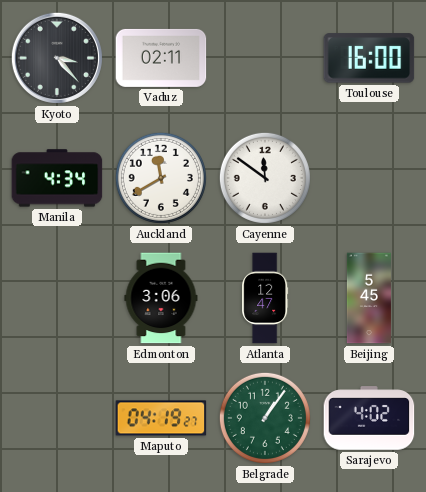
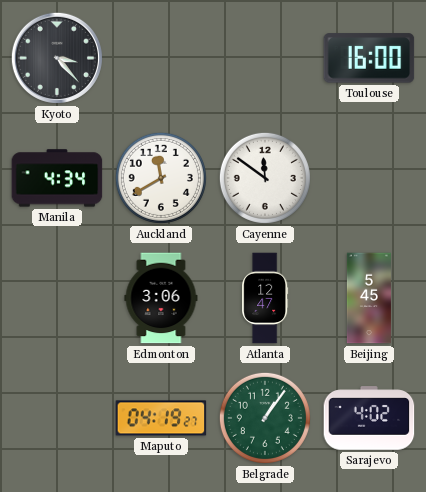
Vaduz: 02:11 -> none (161, 58)
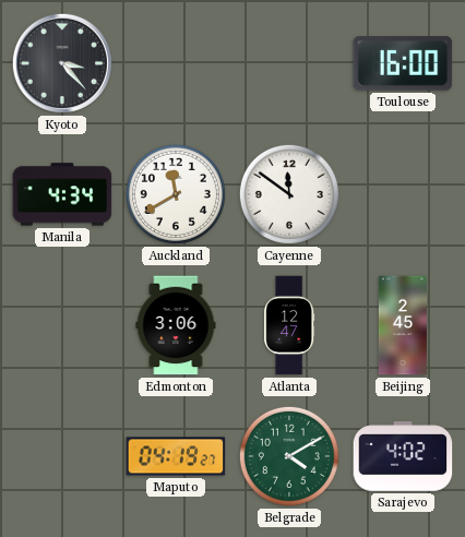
Beijing: 5:45 -> 2:45 (403, 325)
Belgrade: 1:06 -> 4:10 (289, 456)
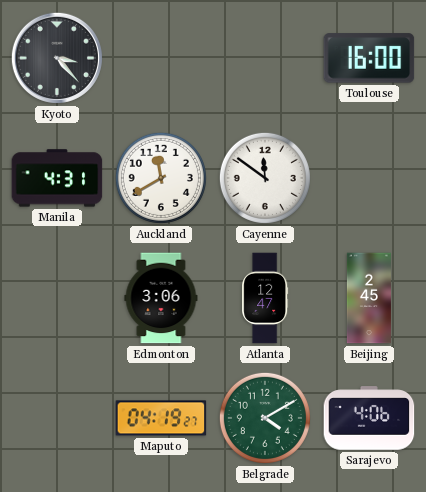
Manila: 4:34 -> 4:31 (57, 178)
Sarajevo: 4:02 -> 4:06 (369, 418)
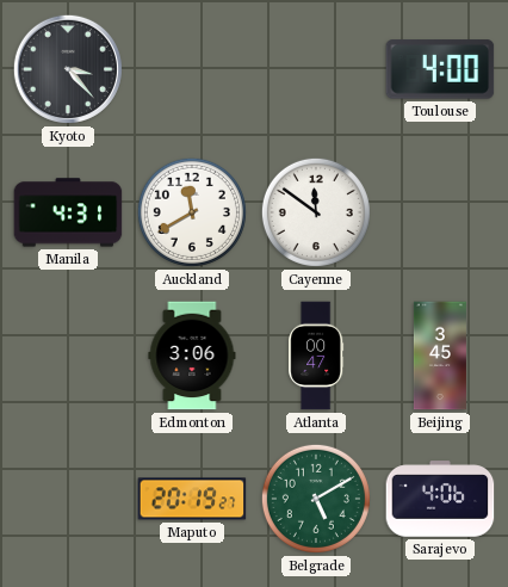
Toulouse: 16:00 -> 4:00 (440, 69)
Atlanta: 12:47 -> 00:47 (316, 356)
Beijing: 2:45 -> 3:45 (440, 356)
Maputo: 04:19 -> 20:19 (192, 499)
Belgrade: 4:10 -> 5:10 (316, 499)
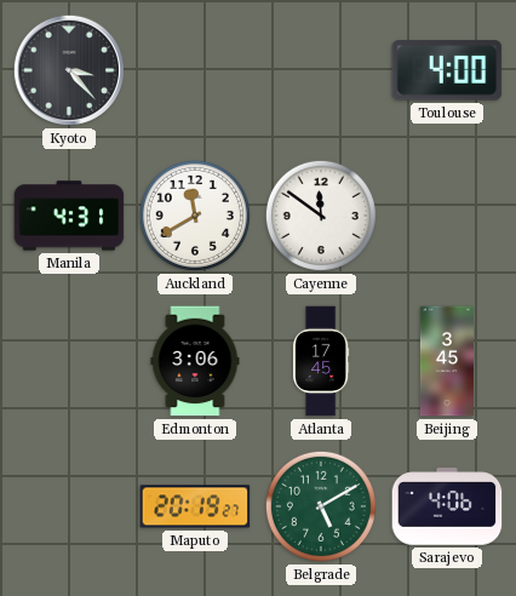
Atlanta: 00:47 -> 17:45 (321, 361)
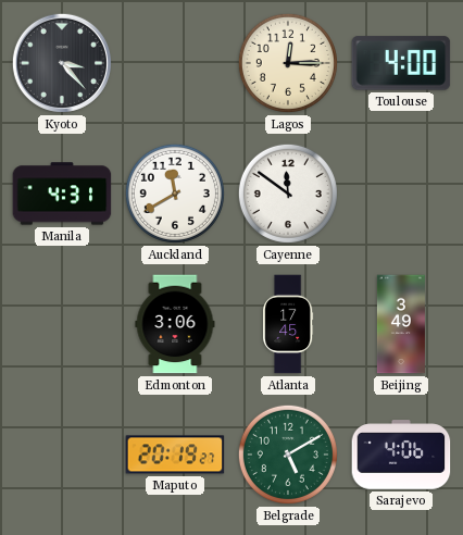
Lagos: none -> 12:15 (288, 63)
Beijing: 3:45 -> 3:49 (401, 324)
